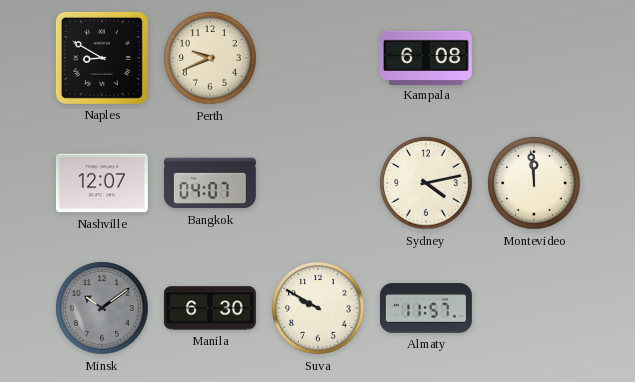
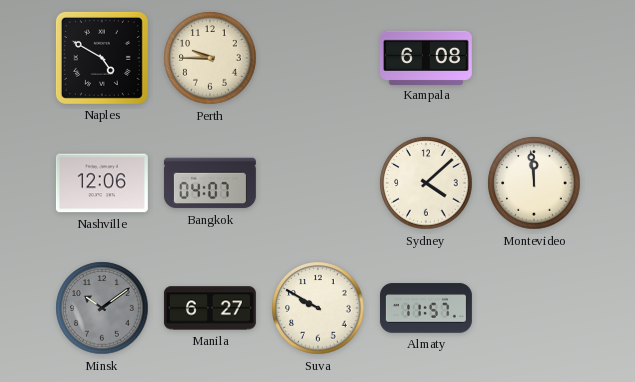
Naples: 8:50 -> 4:50 (102, 58)
Perth: 9:41 -> 9:45 (210, 58)
Nashville: 12:07 -> 12:06 (102, 183)
Sydney: 4:13 -> 4:08 (426, 183)
Manila: 6:30 -> 6:27 (210, 308)
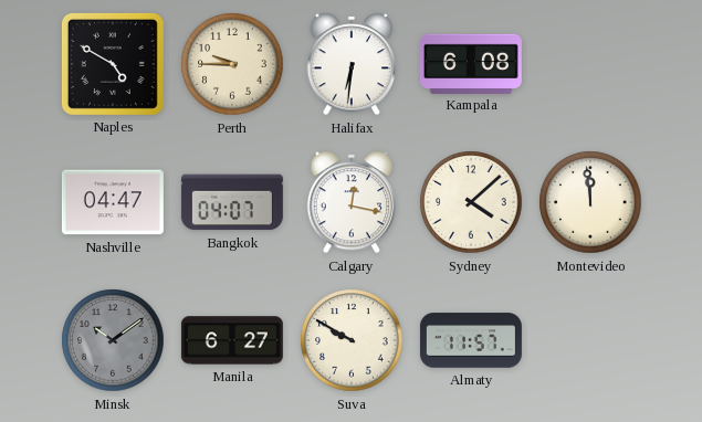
Halifax: none -> 6:31 (350, 64)
Nashville: 12:06 -> 04:47 (113, 202)
Calgary: none -> 12:17 (350, 202)
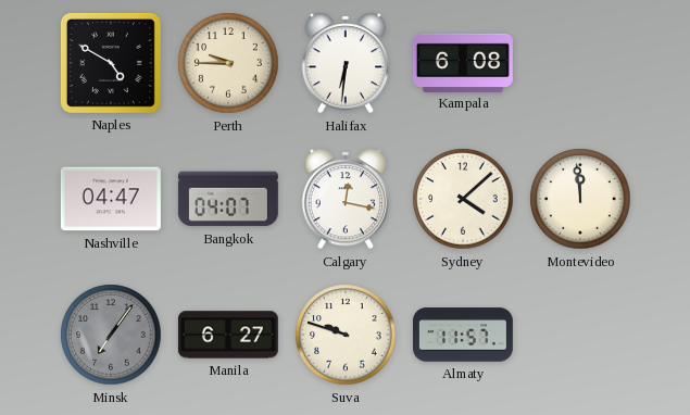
Minsk: 10:09 -> 7:06 (111, 335)
Suva: 9:50 -> 9:48 (346, 335)
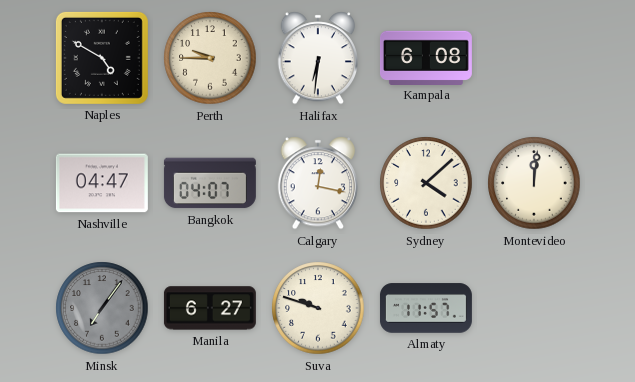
Montevideo: 11:59 -> 12:01 (534, 183)
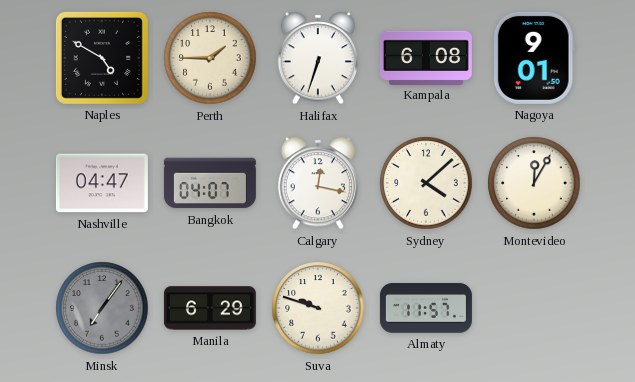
Perth: 9:45 -> 1:45 (210, 58)
Halifax: 6:31 -> 6:33 (317, 58)
Nagoya: none -> 9:01 (534, 58)
Montevideo: 12:01 -> 12:05 (534, 183)
Manila: 6:27 -> 6:29 (210, 308)
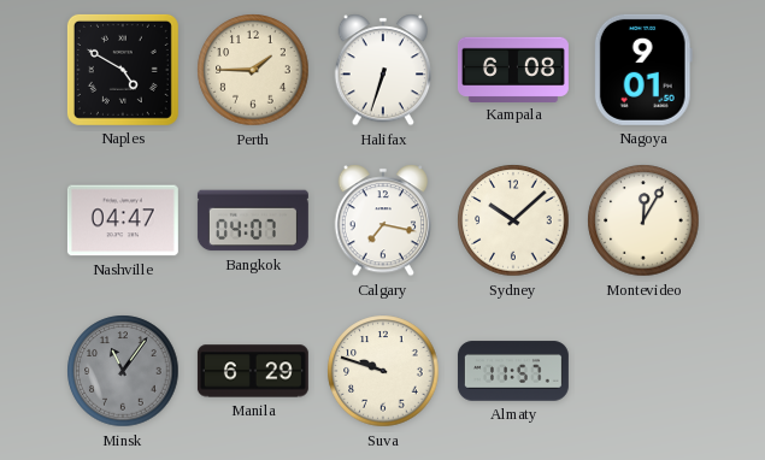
Calgary: 12:17 -> 7:17 (382, 220)
Sydney: 4:08 -> 10:08 (513, 220)
Minsk: 7:06 -> 11:06 (123, 371)
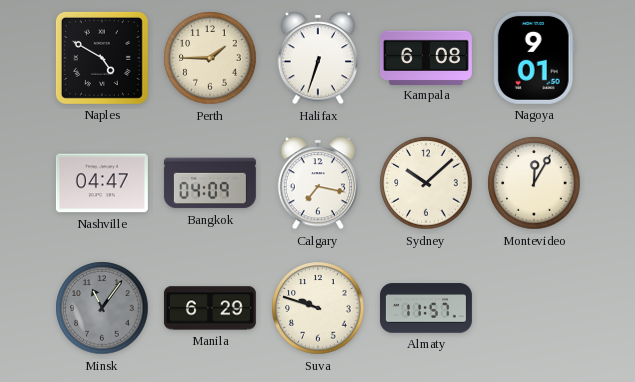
Bangkok: 04:07 -> 04:09 (210, 183)
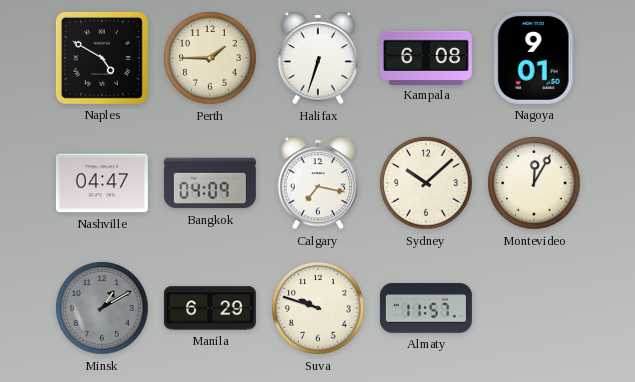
Minsk: 11:06 -> 1:10 (102, 308)
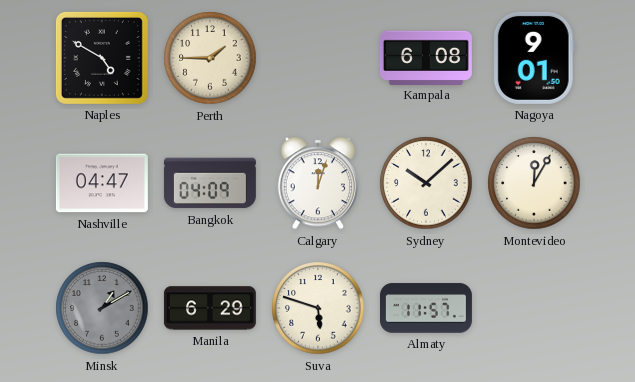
Halifax: 6:33 -> none (317, 58)
Calgary: 7:17 -> 12:03 (317, 183)
Suva: 9:48 -> 5:48 (318, 308)
